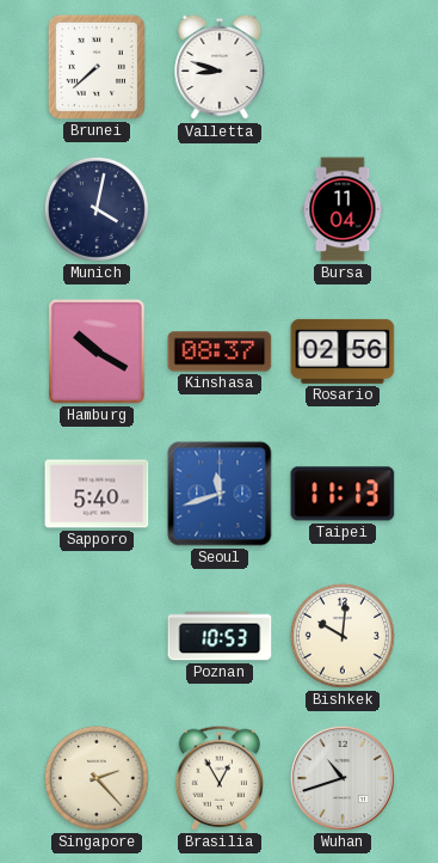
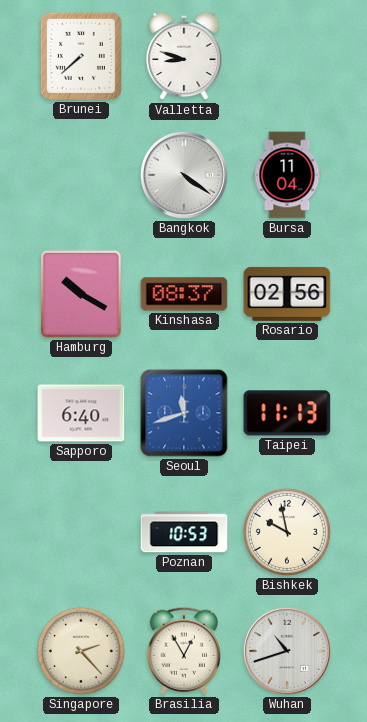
Munich: 4:02 -> none (97, 209)
Bangkok: none -> 4:21 (184, 175)
Sapporo: 5:40 -> 6:40 (81, 413)
Bishkek: 10:01 -> 9:58 (287, 532)
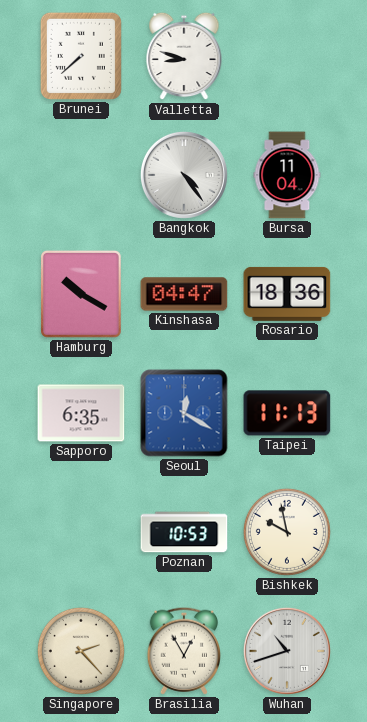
Bangkok: 4:21 -> 4:24 (184, 175)
Kinshasa: 08:37 -> 04:47 (184, 294)
Rosario: 02:56 -> 18:36 (287, 294)
Sapporo: 6:40 -> 6:35 (81, 413)
Seoul: 11:42 -> 12:20 (184, 413)
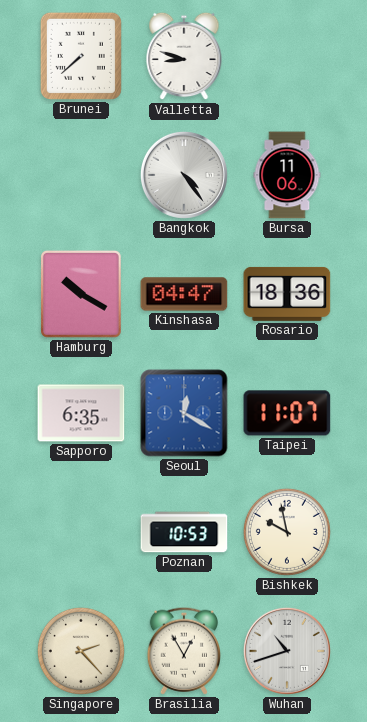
Bursa: 11:04 -> 11:06 (287, 175)
Taipei: 11:13 -> 11:07 (287, 413)
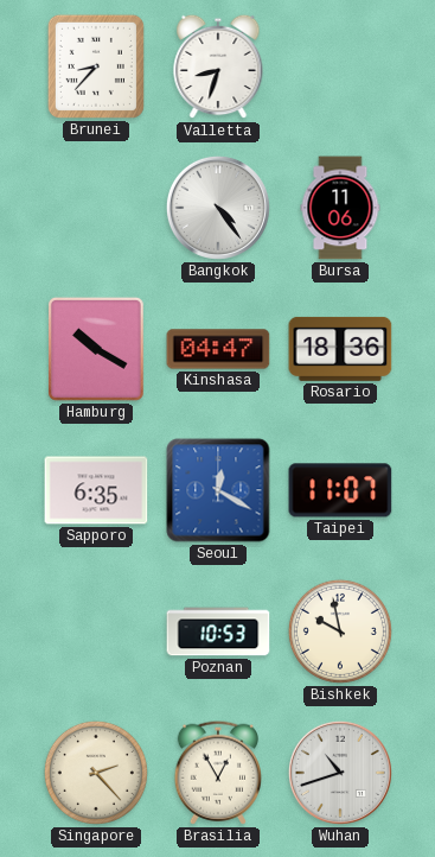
Brunei: 7:38 -> 8:37 (96, 66)
Valletta: 8:48 -> 8:33 (218, 66)
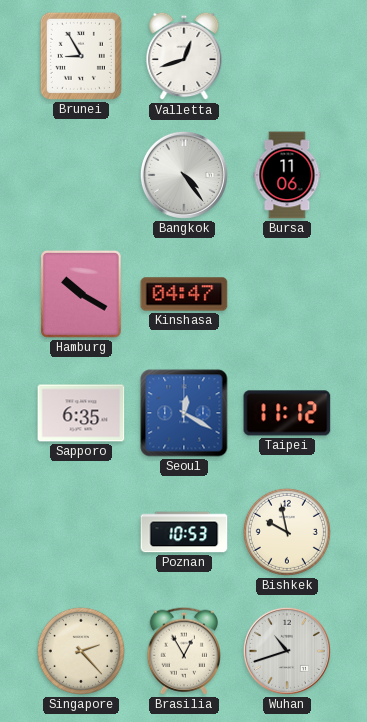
Brunei: 8:37 -> 8:55 (81, 56)
Valletta: 8:33 -> 12:42 (184, 56)
Rosario: 18:36 -> none (340, 349)
Taipei: 11:07 -> 11:12 (287, 413)
